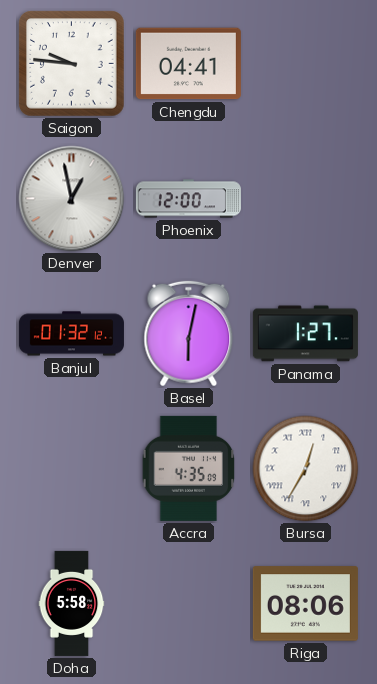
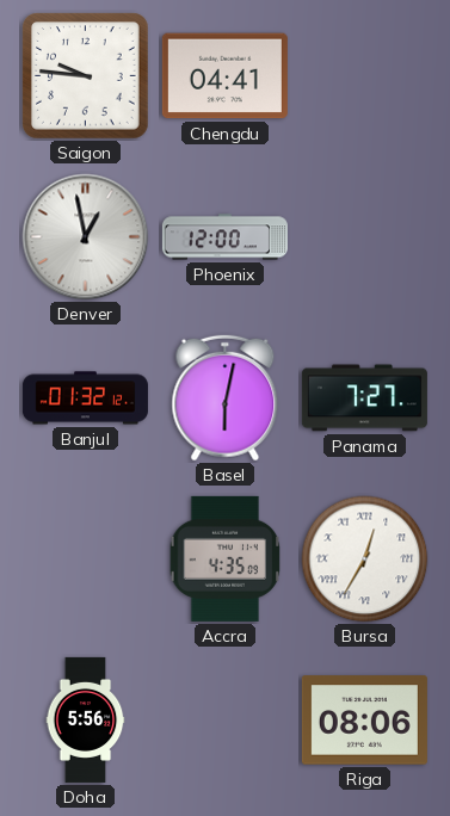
Panama: 1:27 -> 7:27 (364, 398)
Doha: 5:58 -> 5:56 (86, 719)
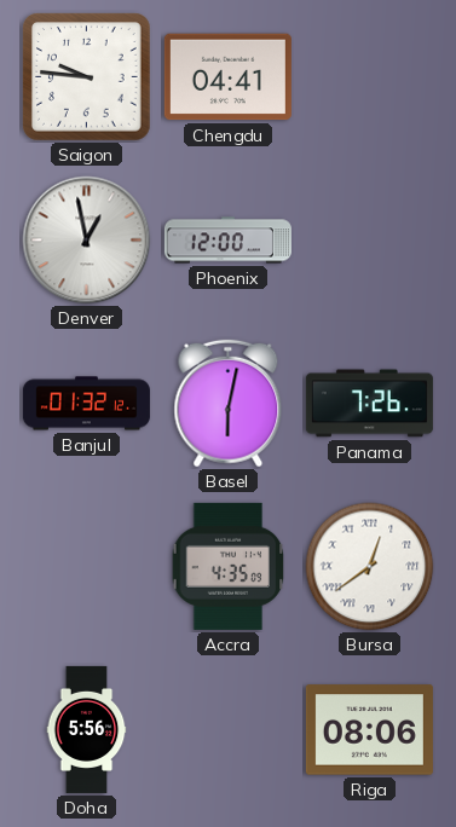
Panama: 7:27 -> 7:26 (369, 404)
Bursa: 12:35 -> 12:39 (370, 567)
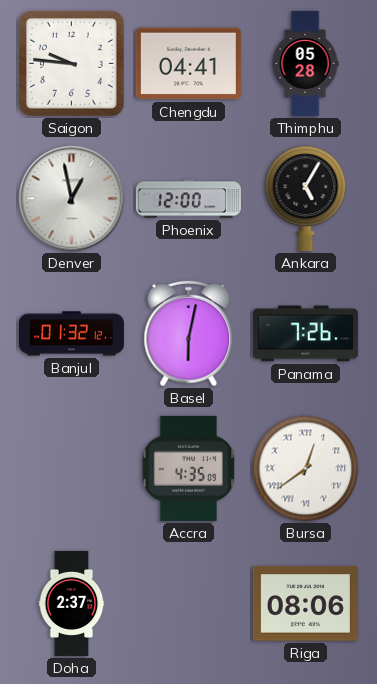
Thimphu: none -> 05:28 (305, 63)
Ankara: none -> 5:05 (306, 198)
Doha: 5:56 -> 2:37 (72, 603)
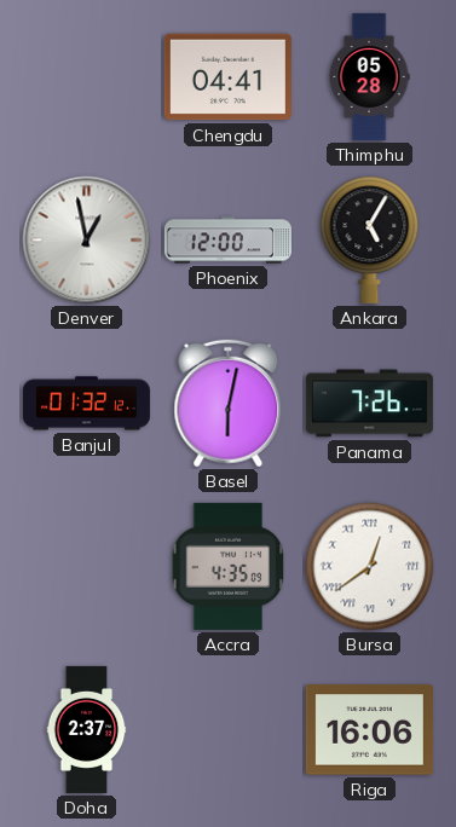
Saigon: 9:46 -> none (72, 64)
Riga: 08:06 -> 16:06 (369, 730)
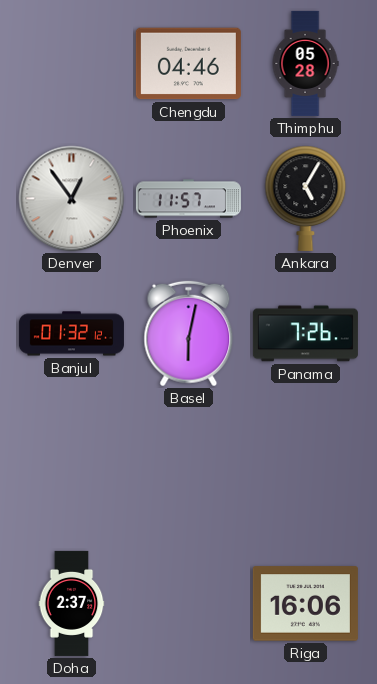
Chengdu: 04:41 -> 04:46 (188, 64)
Denver: 12:58 -> 12:54 (72, 199)
Phoenix: 12:00 -> 11:57 (188, 199)
Accra: 4:35 -> none (229, 566)
Bursa: 12:39 -> none (370, 567)
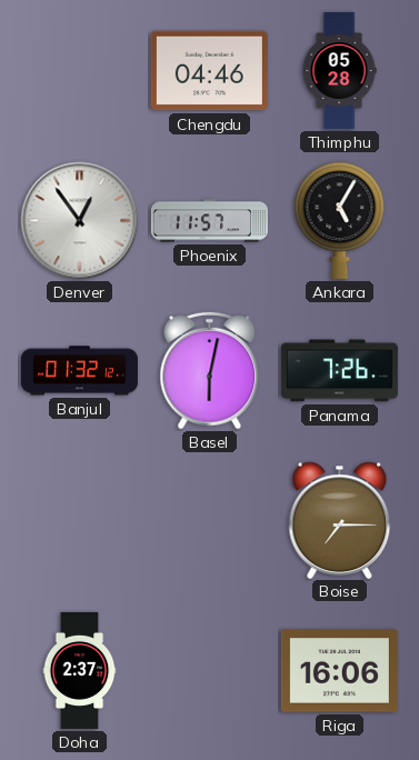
Boise: none -> 7:15 (340, 520)
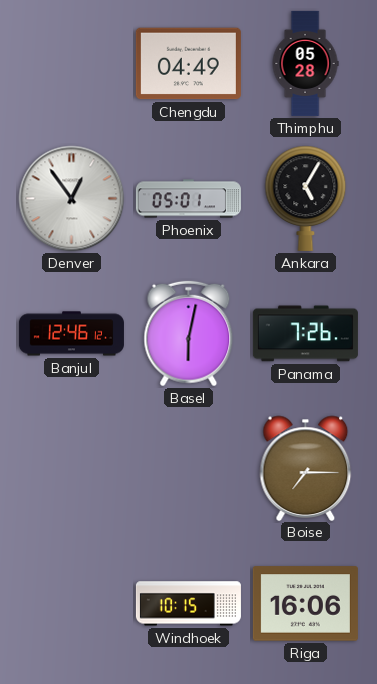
Chengdu: 04:46 -> 04:49 (188, 64)
Phoenix: 11:57 -> 05:01 (188, 199)
Banjul: 01:32 -> 12:46 (71, 334)
Doha: 2:37 -> none (80, 670)
Windhoek: none -> 10:15 (188, 604)
